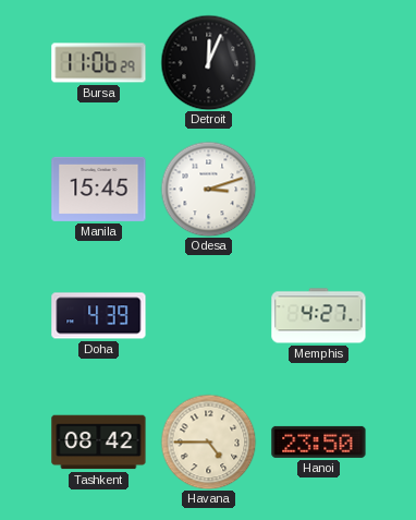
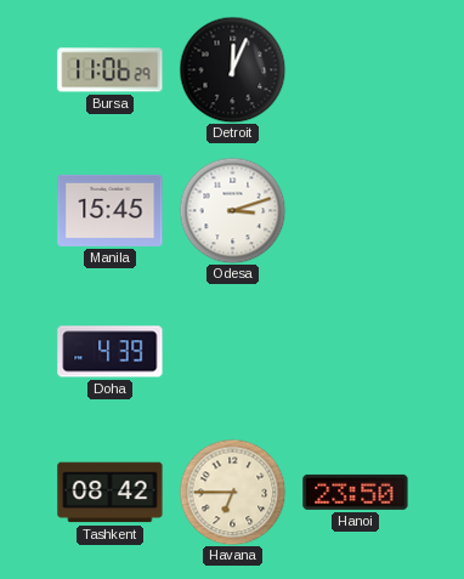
Memphis: 4:27 -> none (319, 316)
Havana: 4:45 -> 6:45 (232, 492)
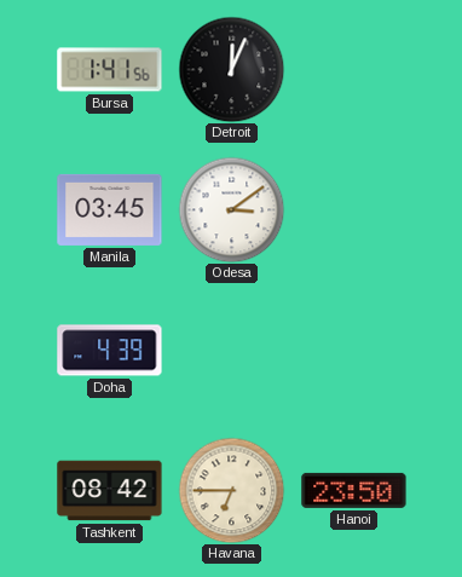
Bursa: 11:06 -> 1:41 (110, 70)
Manila: 15:45 -> 03:45 (110, 209)
Odesa: 3:12 -> 3:09 (231, 209)
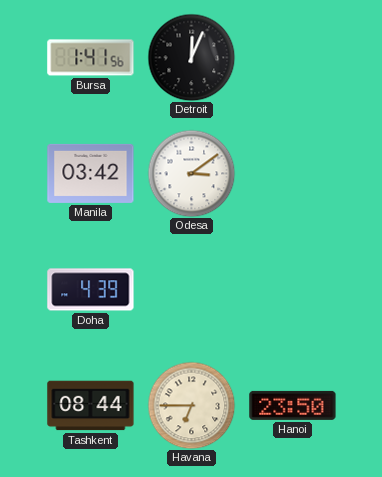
Manila: 03:45 -> 03:42 (91, 173)
Tashkent: 08:42 -> 08:44 (91, 406)
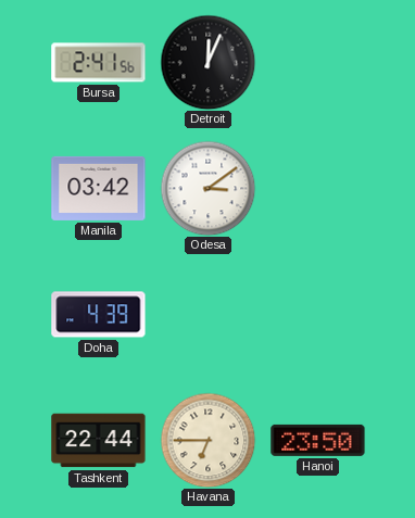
Bursa: 1:41 -> 2:41 (99, 63)
Tashkent: 08:44 -> 22:44 (99, 441)
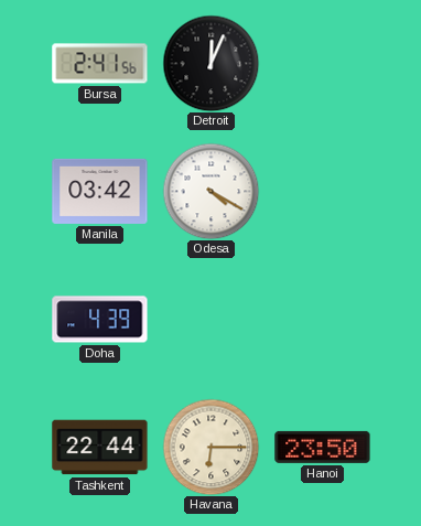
Odesa: 3:09 -> 4:20 (210, 191)
Havana: 6:45 -> 6:15 (210, 447)
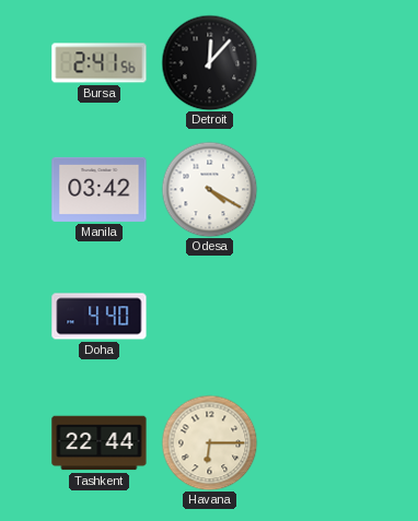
Detroit: 12:04 -> 12:07 (209, 62)
Doha: 4:39 -> 4:40 (100, 317)
Hanoi: 23:50 -> none (323, 447)
